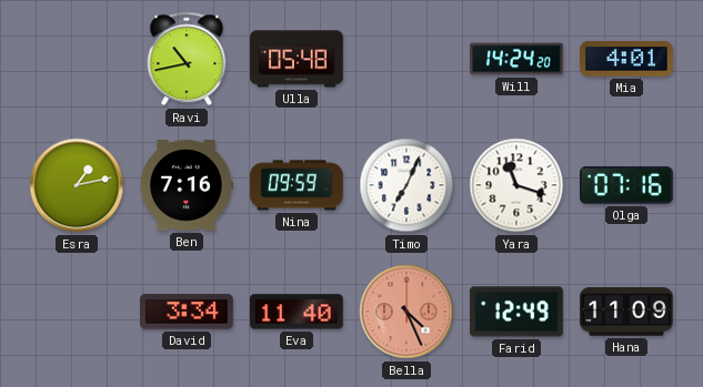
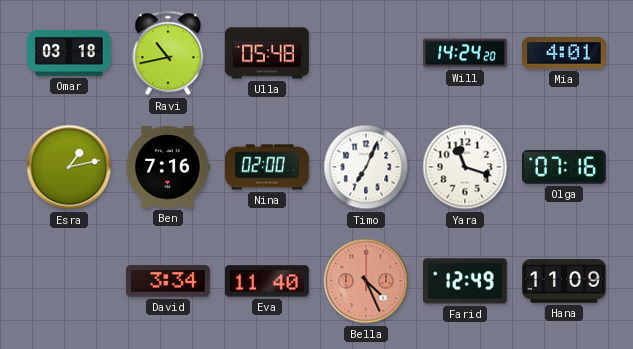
Omar: none -> 03:18 (70, 53)
Nina: 09:59 -> 02:00 (268, 167)
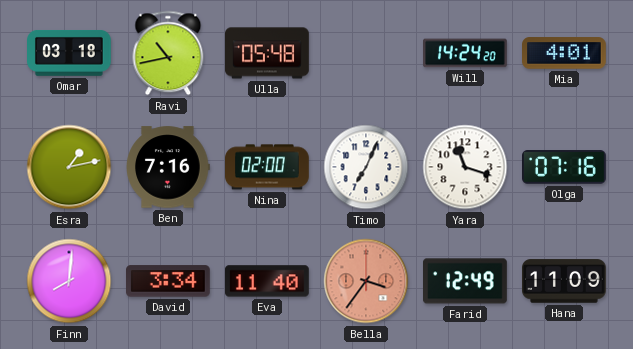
Finn: none -> 8:01 (69, 281)
Bella: 4:26 -> 3:36 (366, 281)
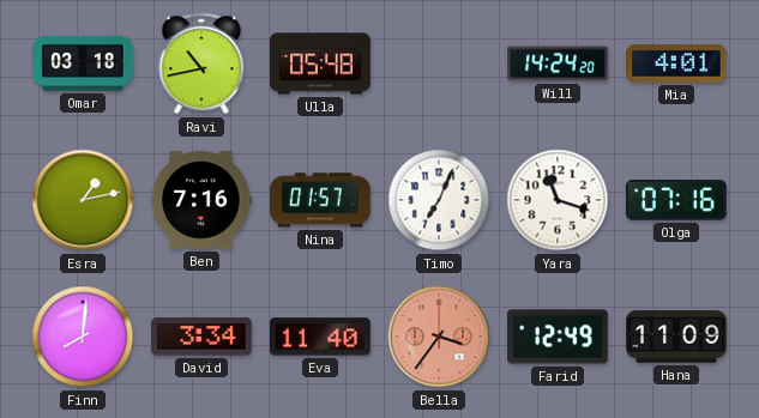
Nina: 02:00 -> 01:57 (321, 200)
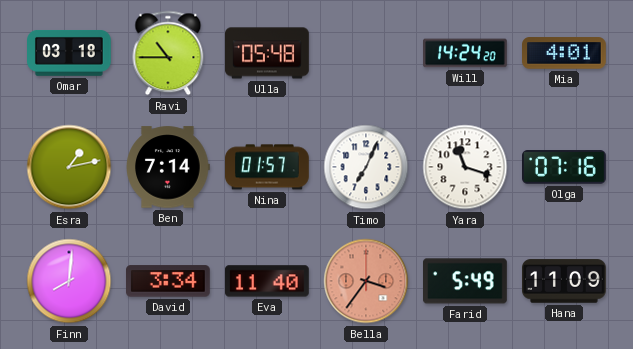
Ravi: 10:43 -> 10:45 (168, 53)
Ben: 7:16 -> 7:14 (168, 167)
Farid: 12:49 -> 5:49 (466, 281)
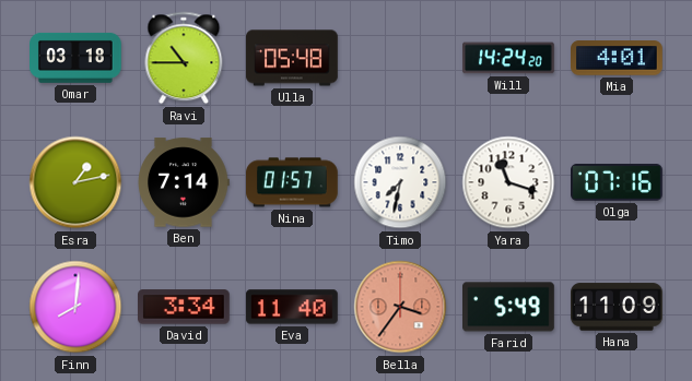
Timo: 7:04 -> 7:32 (400, 182)
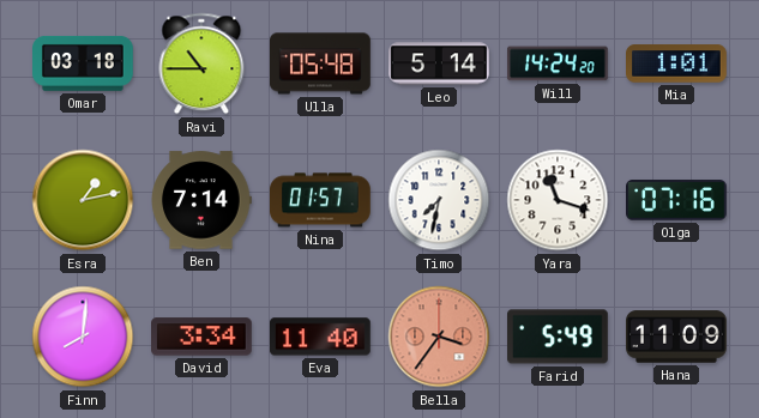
Leo: none -> 5:14 (439, 63)
Mia: 4:01 -> 1:01 (677, 63)
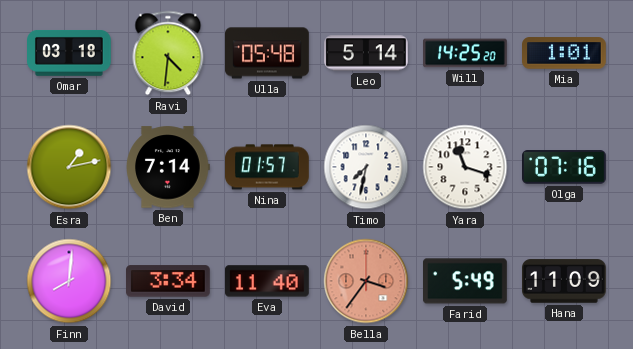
Ravi: 10:45 -> 4:31 (168, 53)
Will: 14:24 -> 14:25 (466, 53)
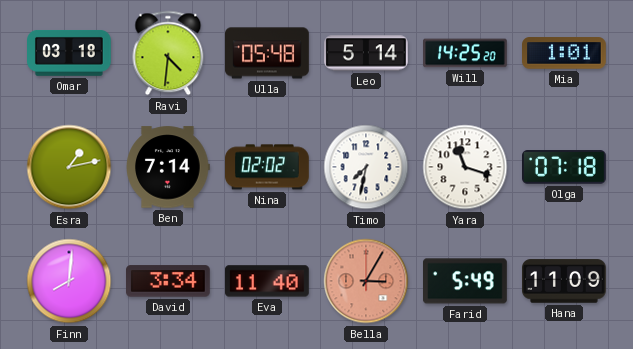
Nina: 01:57 -> 02:02 (268, 167)
Olga: 07:16 -> 07:18 (565, 167)
Bella: 3:36 -> 3:05 (366, 281)
